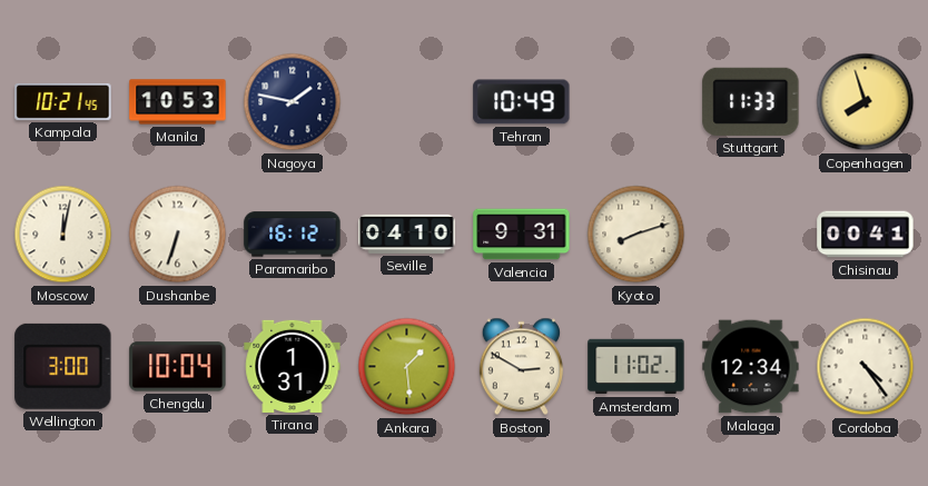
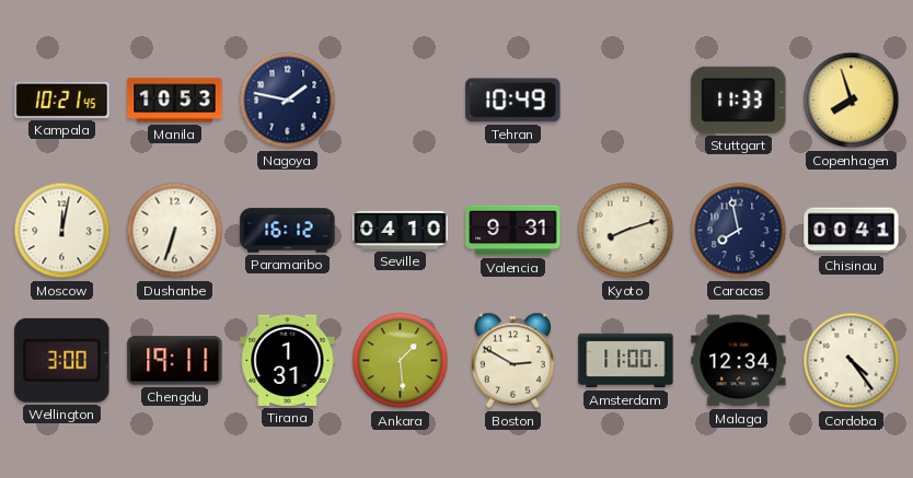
Caracas: none -> 7:58 (739, 231)
Chengdu: 10:04 -> 19:11 (175, 361)
Amsterdam: 11:02 -> 11:00 (626, 361)
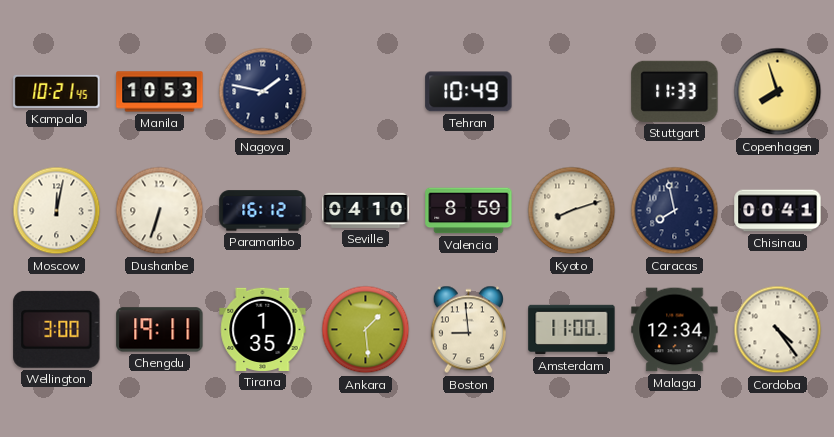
Valencia: 9:31 -> 8:59 (469, 211)
Tirana: 1:31 -> 1:35 (263, 329)
Boston: 2:50 -> 8:59 (468, 330)
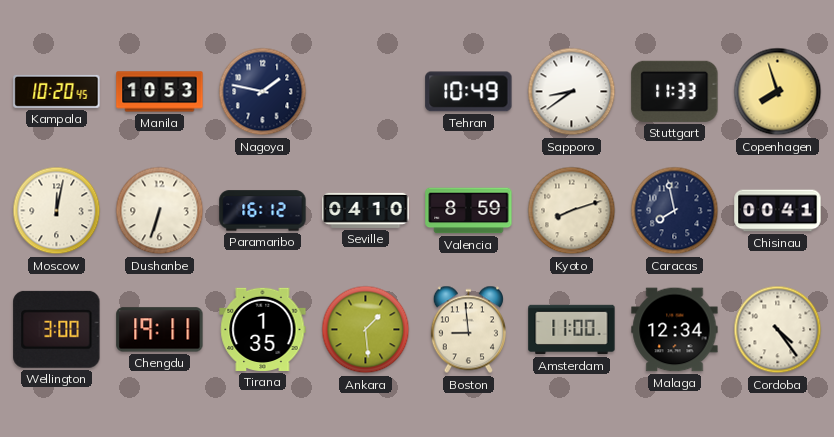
Kampala: 10:21 -> 10:20 (57, 91)
Sapporo: none -> 8:39 (572, 92)
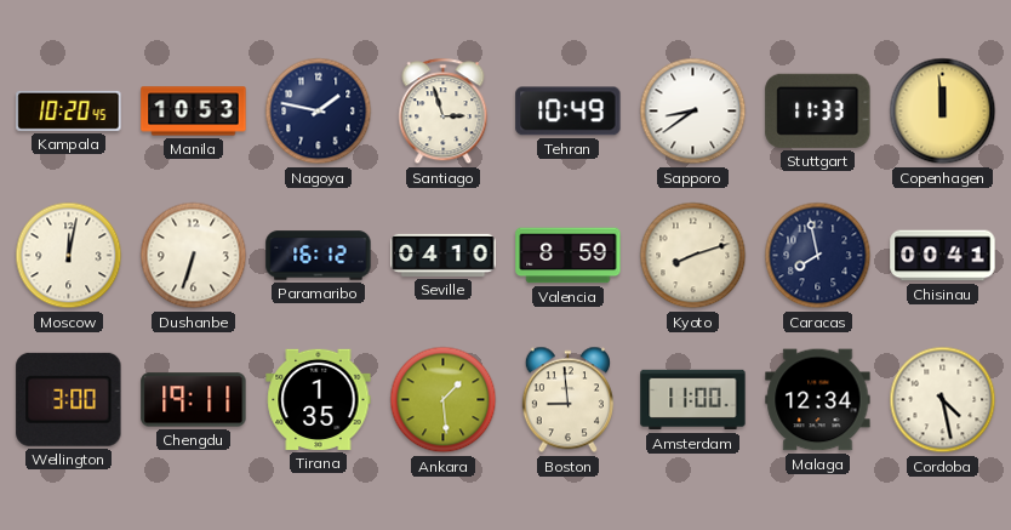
Santiago: none -> 2:57 (444, 112)
Copenhagen: 7:57 -> 11:59 (943, 112)
Cordoba: 4:24 -> 4:28 (943, 400)
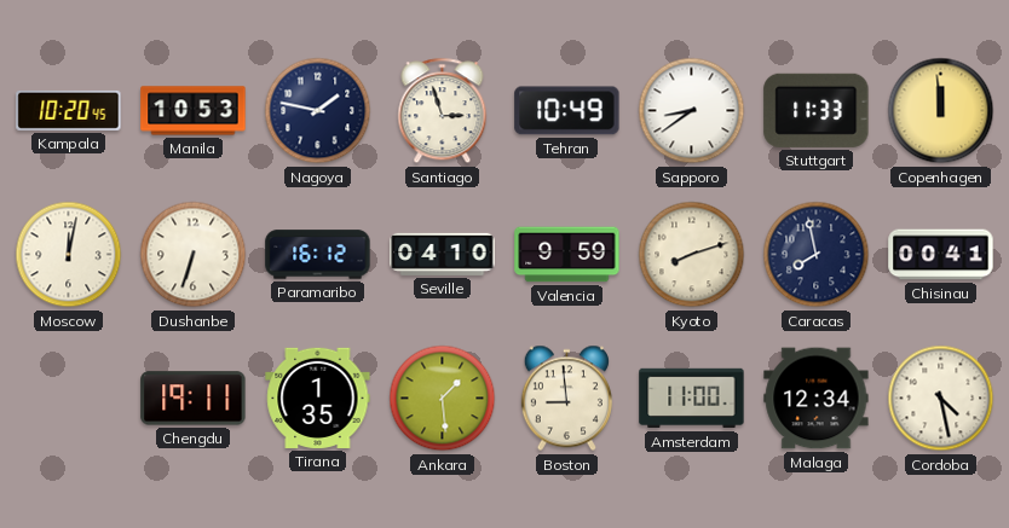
Valencia: 8:59 -> 9:59 (567, 255)
Wellington: 3:00 -> none (69, 399)
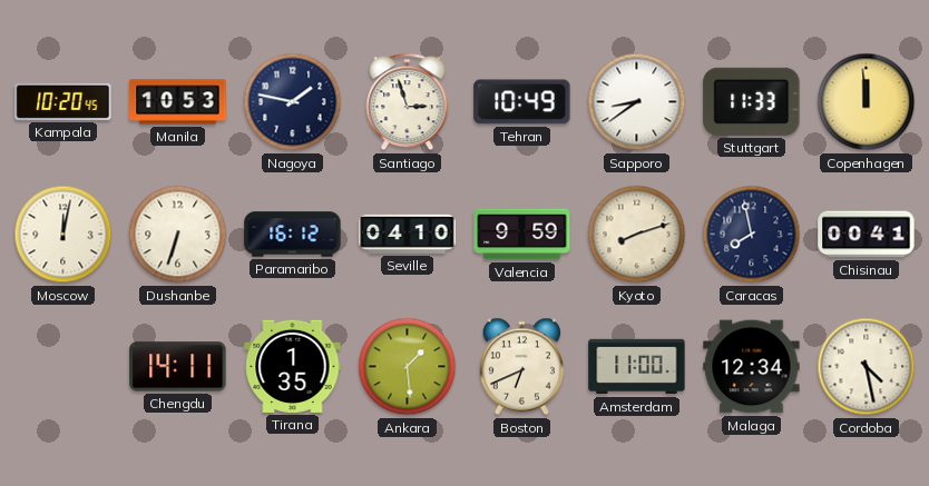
Chengdu: 19:11 -> 14:11 (178, 367)
Boston: 8:59 -> 6:41 (521, 367)
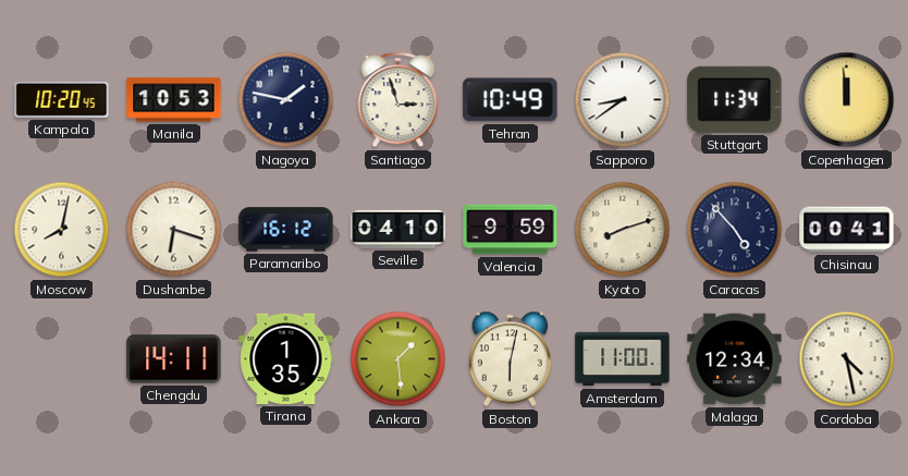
Stuttgart: 11:33 -> 11:34 (735, 99)
Moscow: 12:02 -> 8:02 (62, 230)
Dushanbe: 6:33 -> 6:18 (174, 230)
Caracas: 7:58 -> 4:53 (735, 230)
Boston: 6:41 -> 6:02 (510, 359)
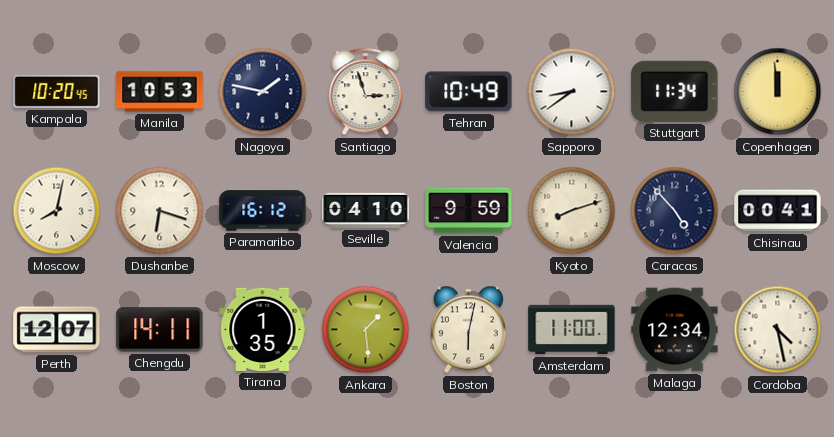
Perth: none -> 12:07 (57, 330)
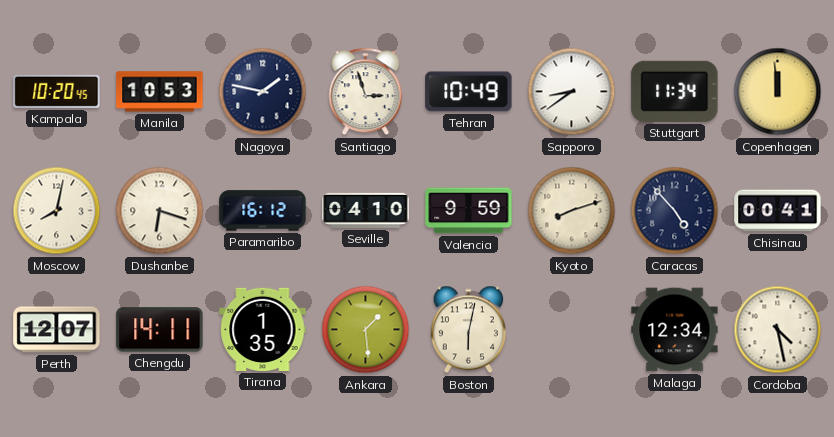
Amsterdam: 11:00 -> none (572, 330)
